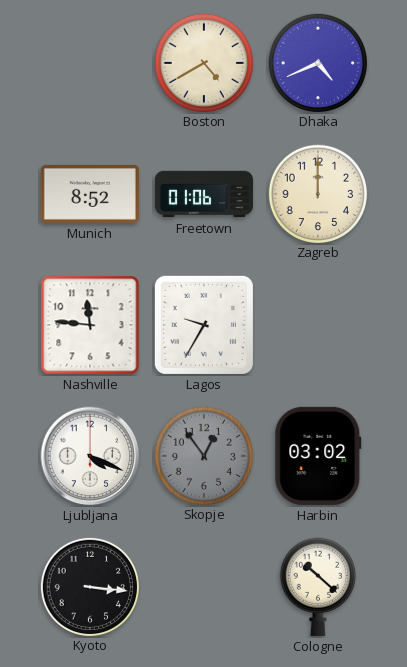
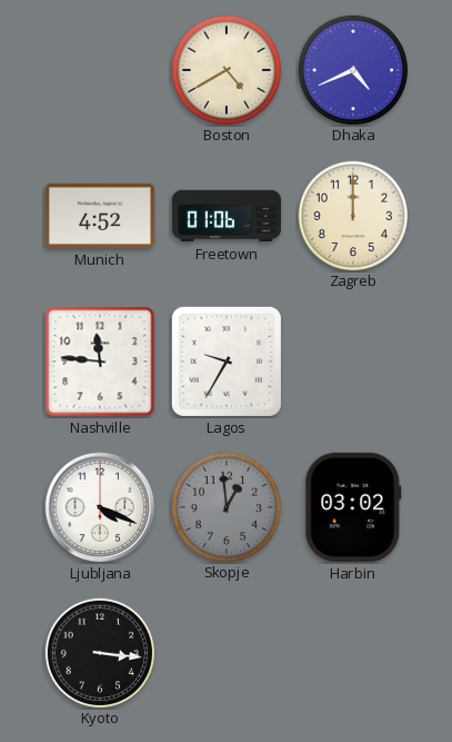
Munich: 8:52 -> 4:52 (100, 216)
Skopje: 12:54 -> 12:59 (225, 506)
Cologne: 10:22 -> none (318, 587)
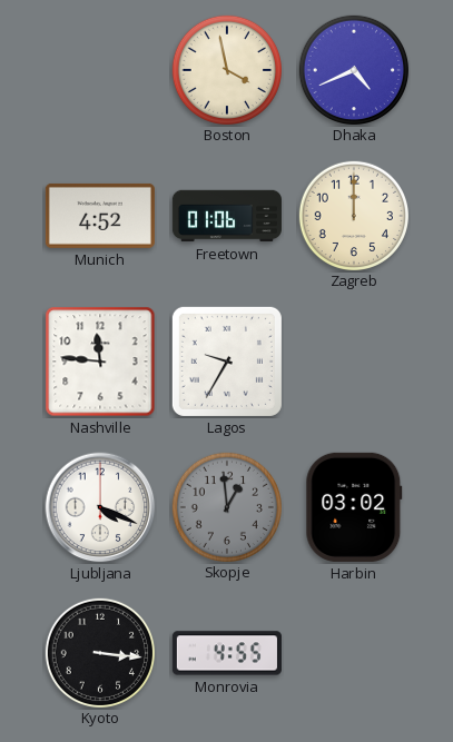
Boston: 4:40 -> 3:58 (226, 69)
Monrovia: none -> 4:55 (227, 653)
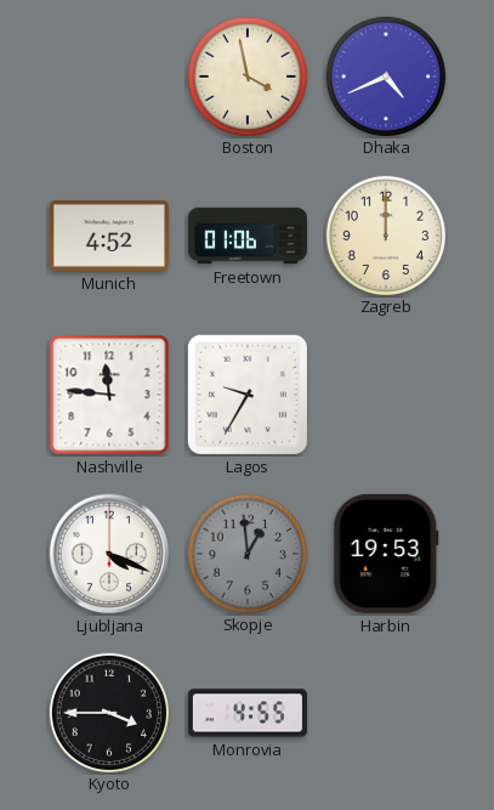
Harbin: 03:02 -> 19:53 (386, 554)
Kyoto: 3:16 -> 3:45 (108, 712)
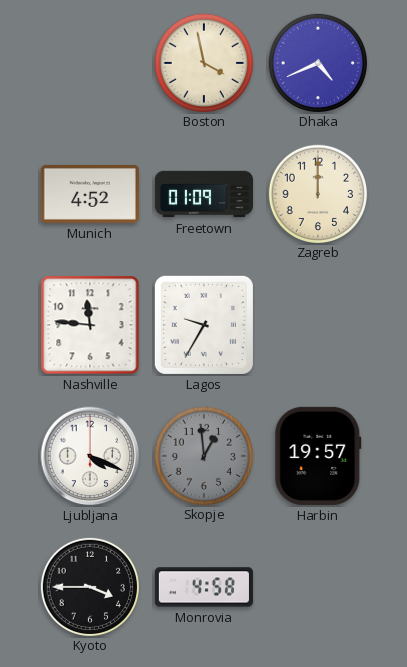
Freetown: 01:06 -> 01:09 (204, 194)
Harbin: 19:53 -> 19:57 (318, 456)
Monrovia: 4:55 -> 4:58 (204, 587)
